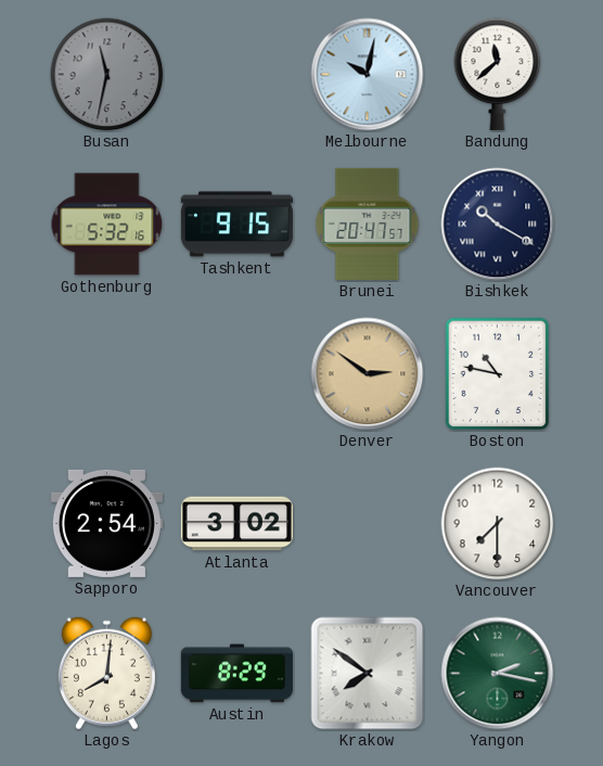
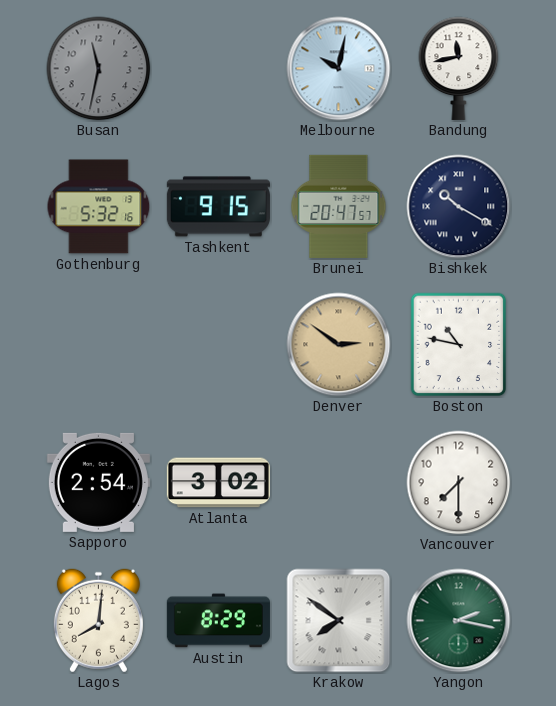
Bandung: 11:38 -> 11:43 (459, 68)
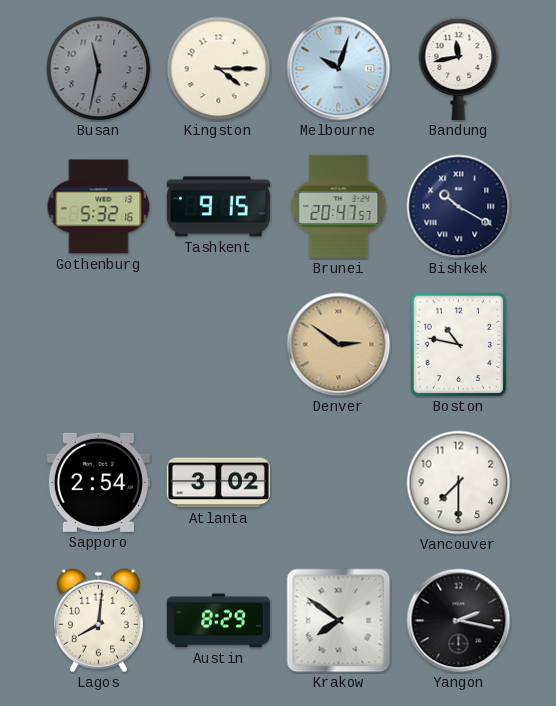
Kingston: none -> 4:15 (219, 69)
Melbourne: 10:02 -> 10:03 (339, 69)
Yangon dial: green -> black (459, 621)
